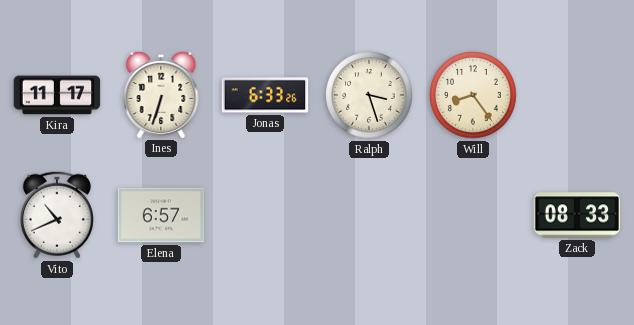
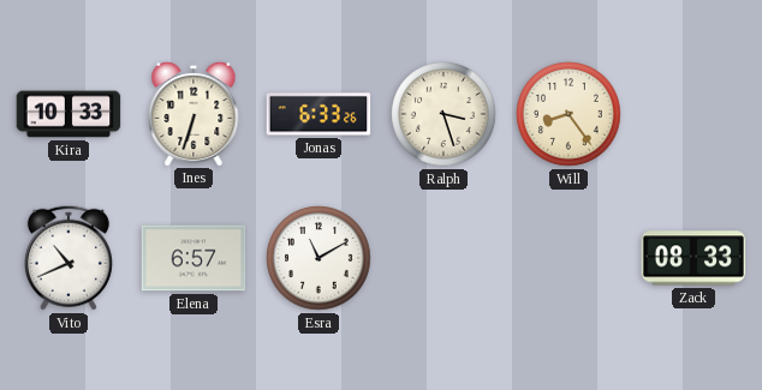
Kira: 11:17 -> 10:33 (69, 114)
Esra: none -> 11:10 (319, 258)
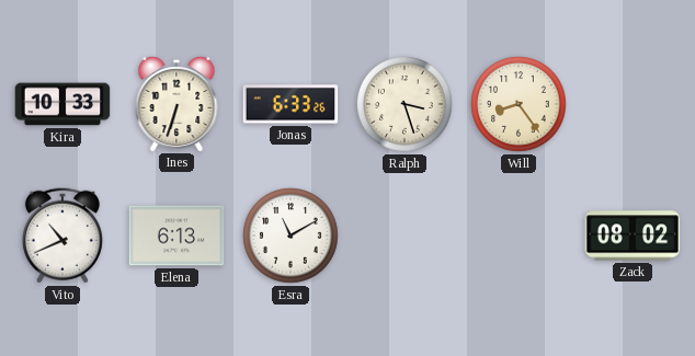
Elena: 6:57 -> 6:13 (176, 236)
Zack: 08:33 -> 08:02 (633, 236)
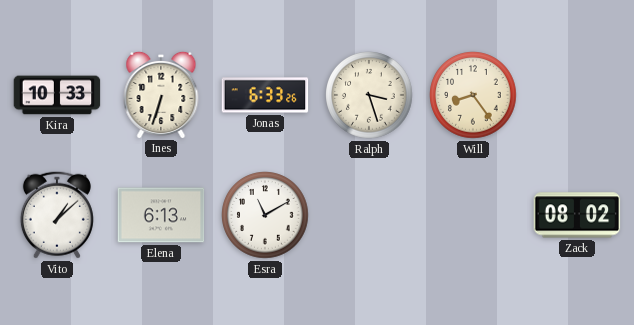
Vito: 10:41 -> 1:08 (57, 215)
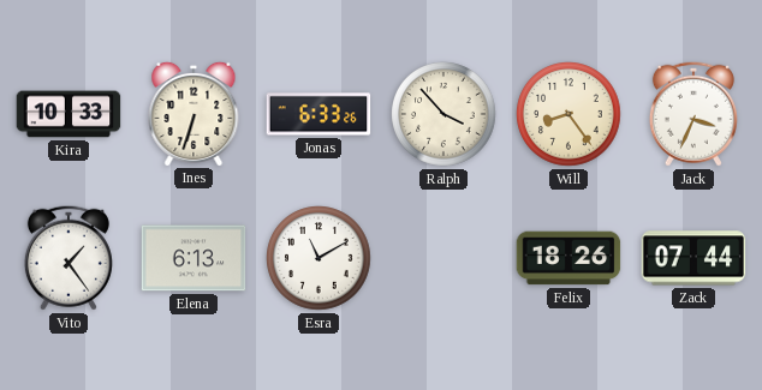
Ralph: 3:27 -> 3:53 (443, 114)
Jack: none -> 3:34 (693, 114)
Vito: 1:08 -> 1:24 (69, 258)
Felix: none -> 18:26 (568, 258)
Zack: 08:02 -> 07:44 (693, 258)
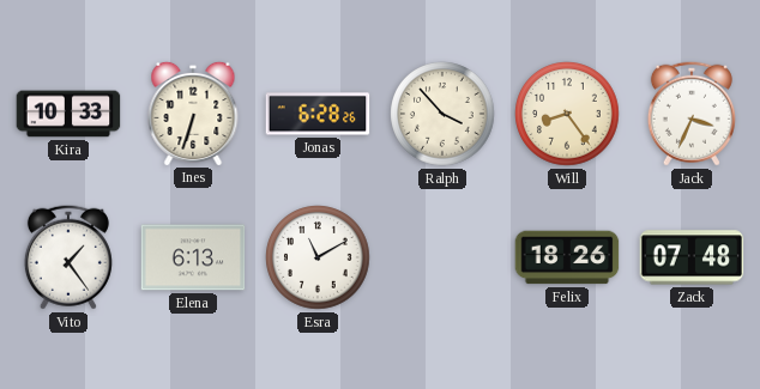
Jonas: 6:33 -> 6:28 (318, 114)
Zack: 07:44 -> 07:48 (692, 257)
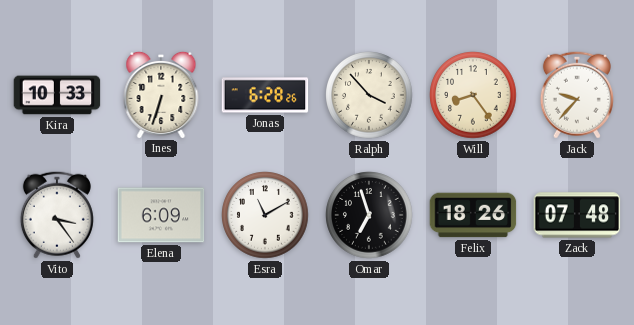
Jack: 3:34 -> 9:37 (577, 95)
Vito: 1:24 -> 3:24 (57, 215)
Elena: 6:13 -> 6:09 (161, 215)
Omar: none -> 6:57 (369, 215)
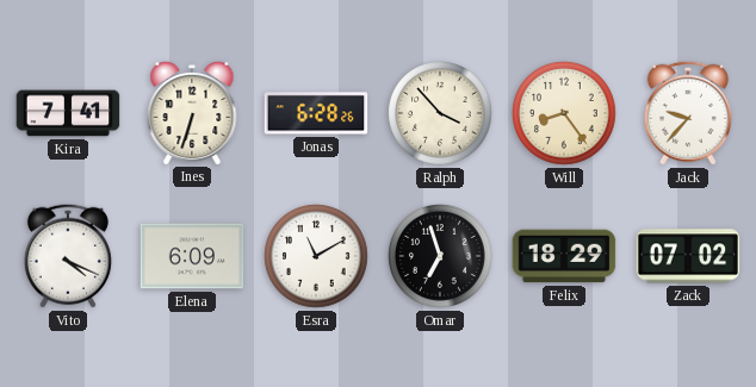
Kira: 10:33 -> 7:41 (68, 113)
Vito: 3:24 -> 4:19 (68, 256)
Felix: 18:26 -> 18:29 (564, 256)
Zack: 07:48 -> 07:02 (688, 256)
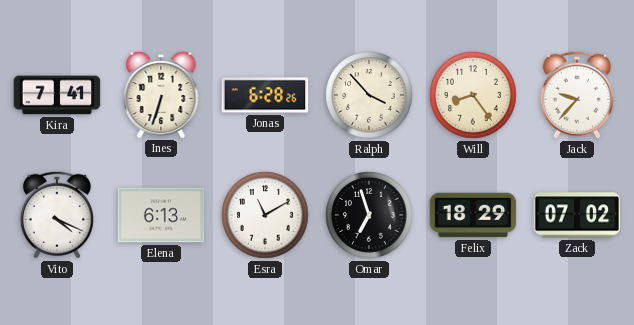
Elena: 6:09 -> 6:13 (161, 215)
